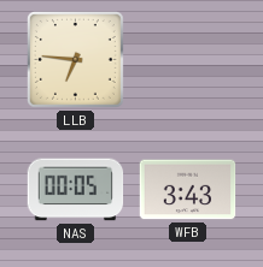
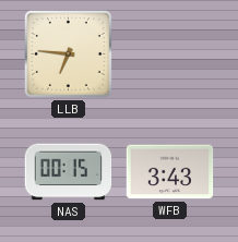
NAS: 00:05 -> 00:15 (69, 172)
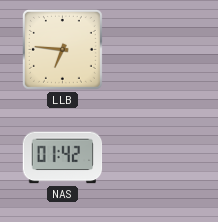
NAS: 00:15 -> 01:42 (63, 158)
WFB: 3:43 -> none (170, 172)
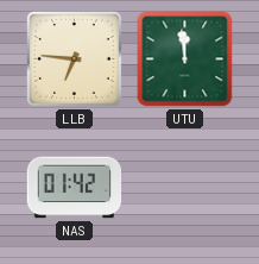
UTU: none -> 11:59 (185, 59)
